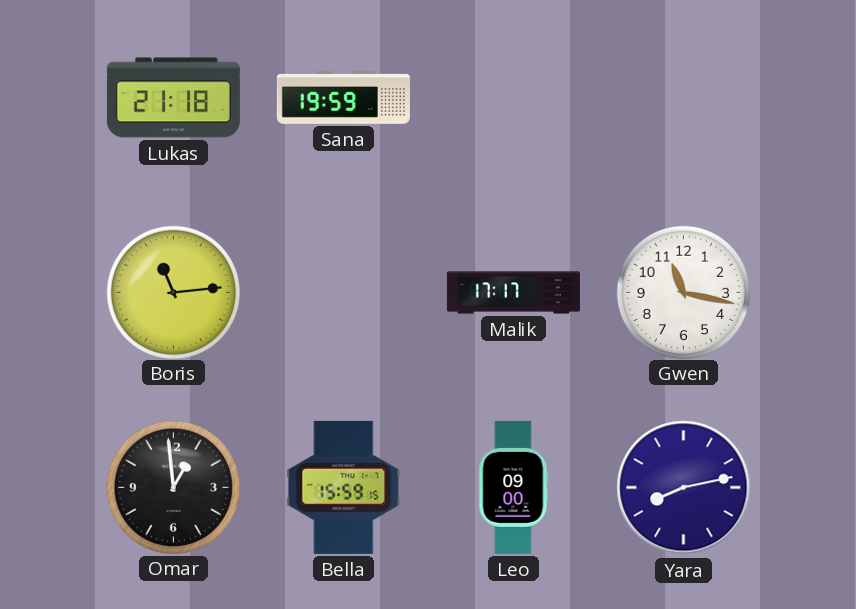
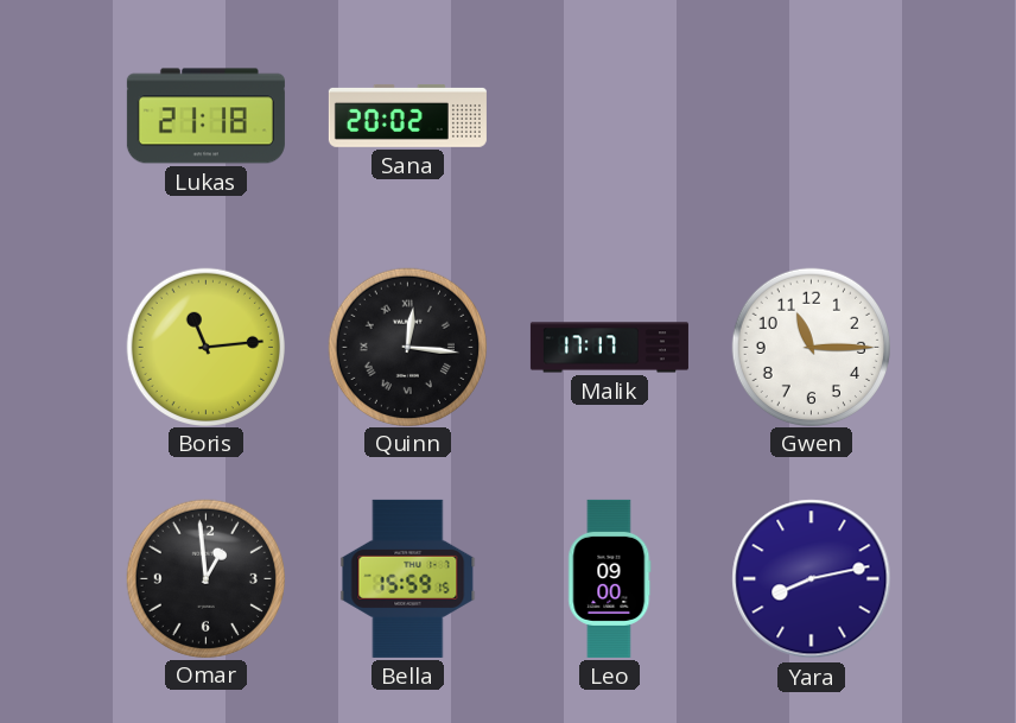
Sana: 19:59 -> 20:02 (407, 116)
Quinn: none -> 12:16 (407, 347)
Gwen: 11:17 -> 11:15 (811, 347)
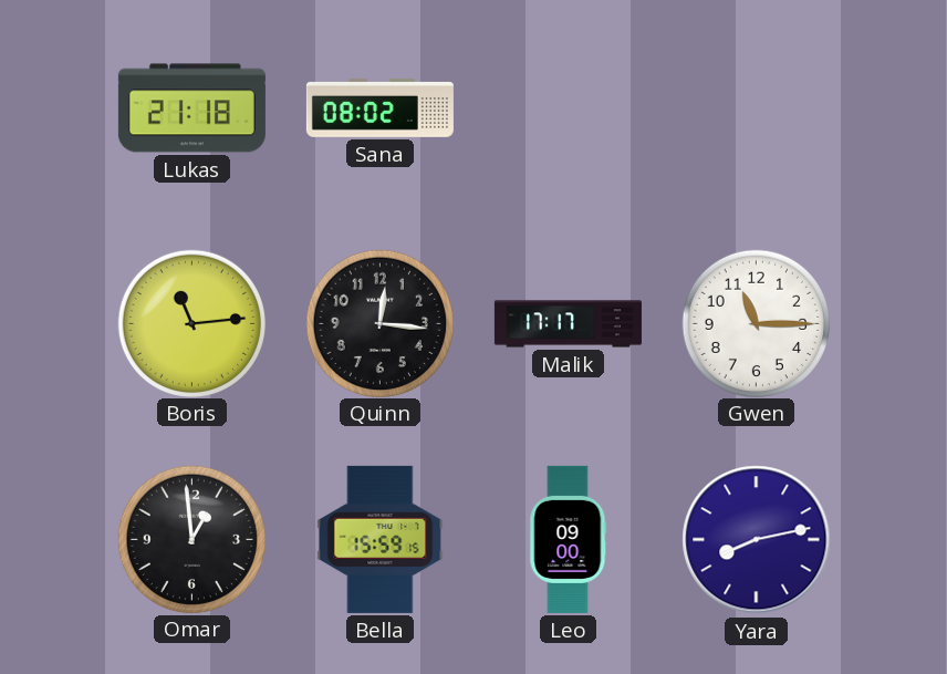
Sana: 20:02 -> 08:02 (379, 108)
Quinn numerals: Roman -> Arabic (379, 323)
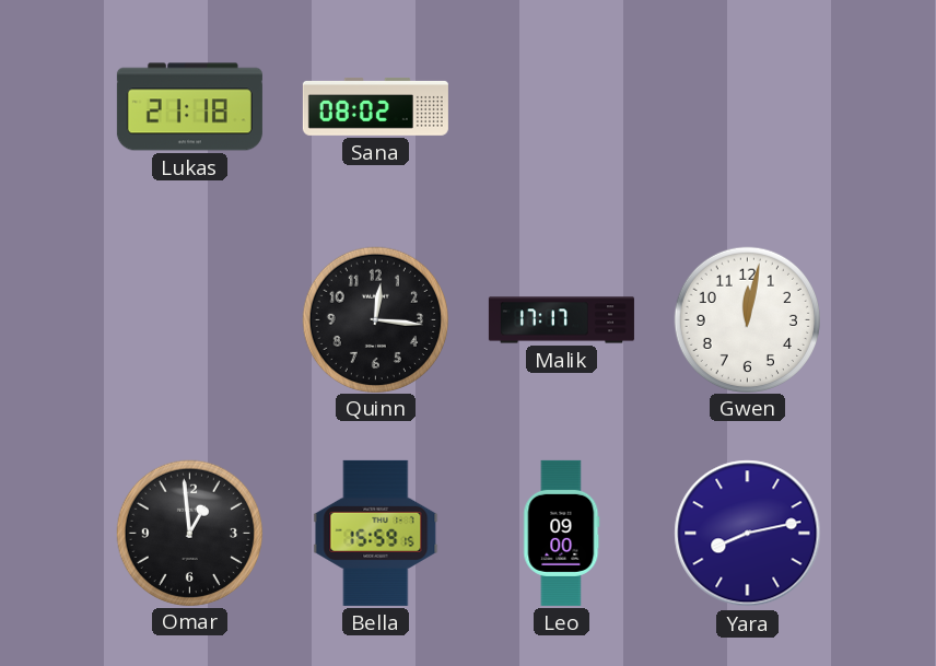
Boris: 11:14 -> none (191, 323)
Gwen: 11:15 -> 12:02 (747, 319)
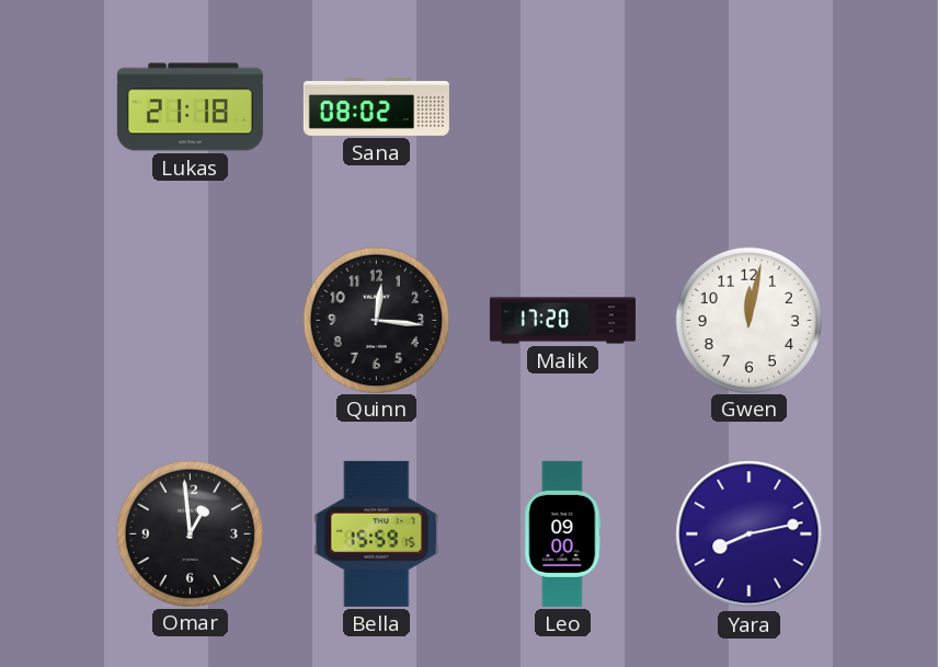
Malik: 17:17 -> 17:20 (562, 321)
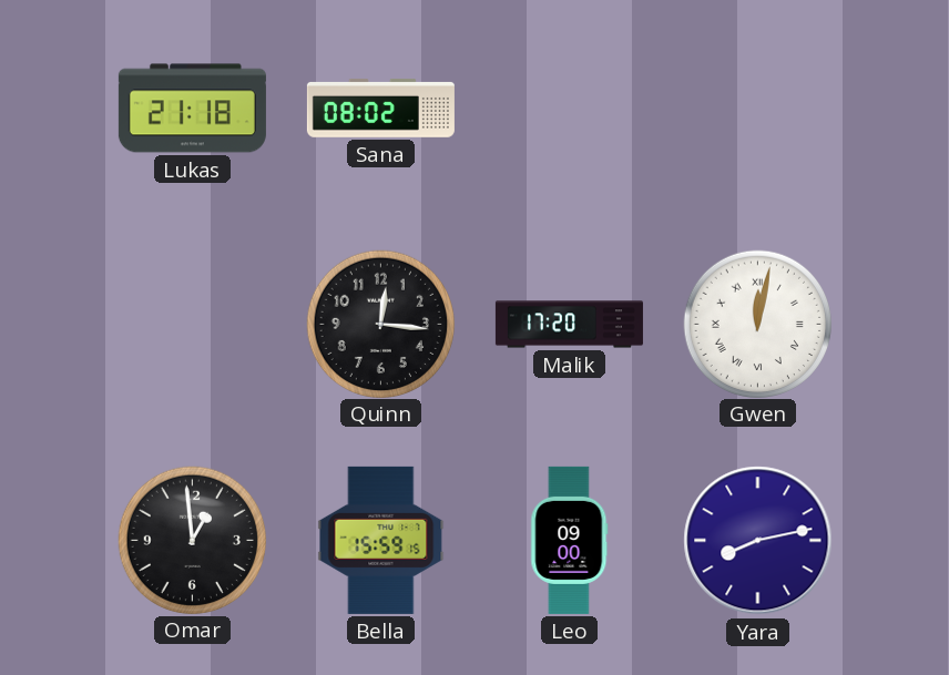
Gwen numerals: Arabic -> Roman (757, 324)
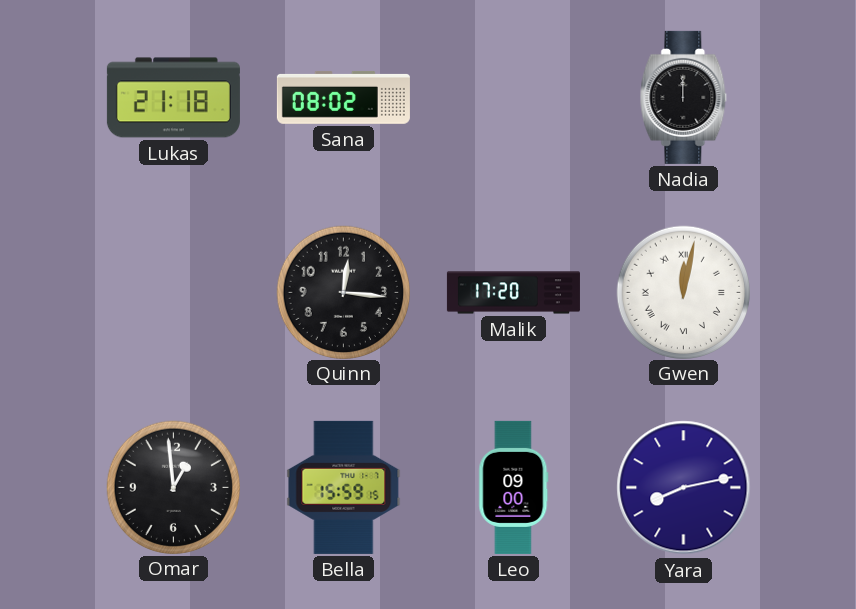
Nadia: none -> 12:00 (684, 97)
